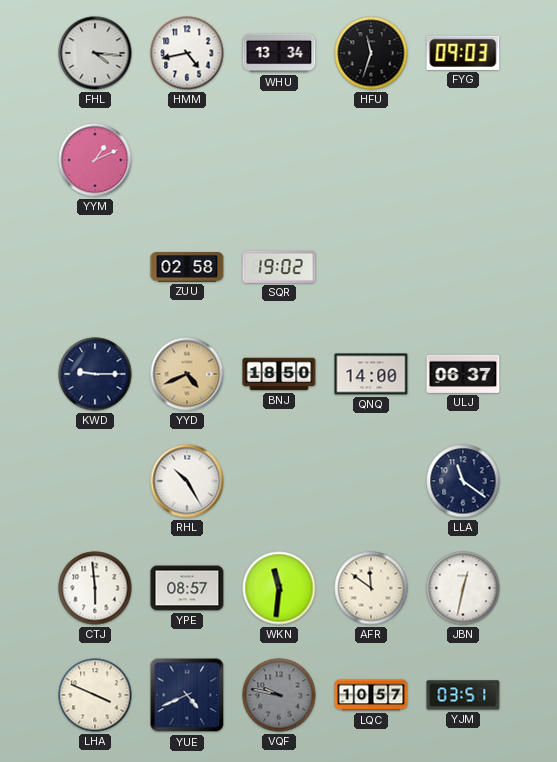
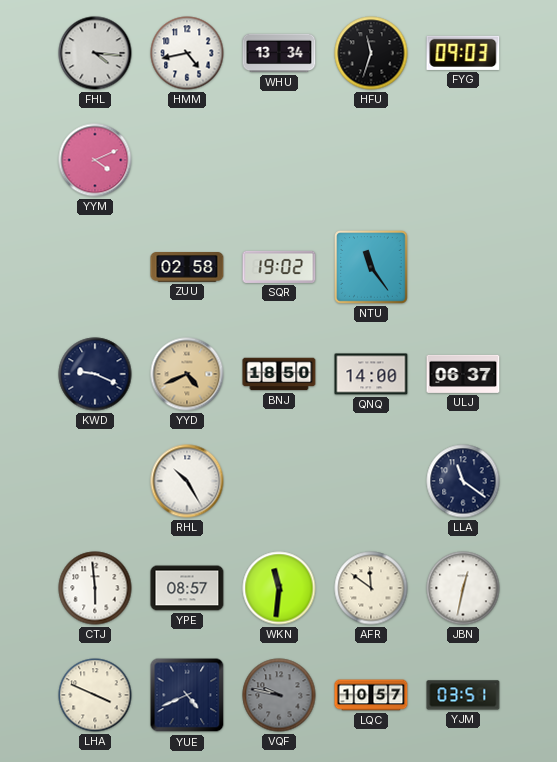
YYM: 1:11 -> 4:11 (95, 160)
NTU: none -> 11:24 (372, 268)
KWD: 9:15 -> 9:19 (95, 374)
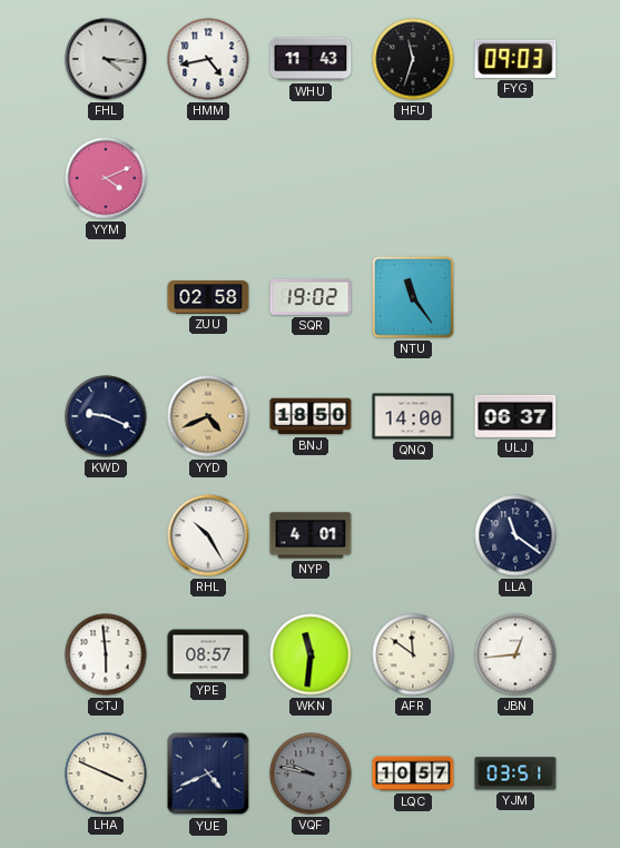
WHU: 13:34 -> 11:43 (311, 59)
NYP: none -> 4:01 (311, 535)
JBN: 12:32 -> 12:44 (515, 654)
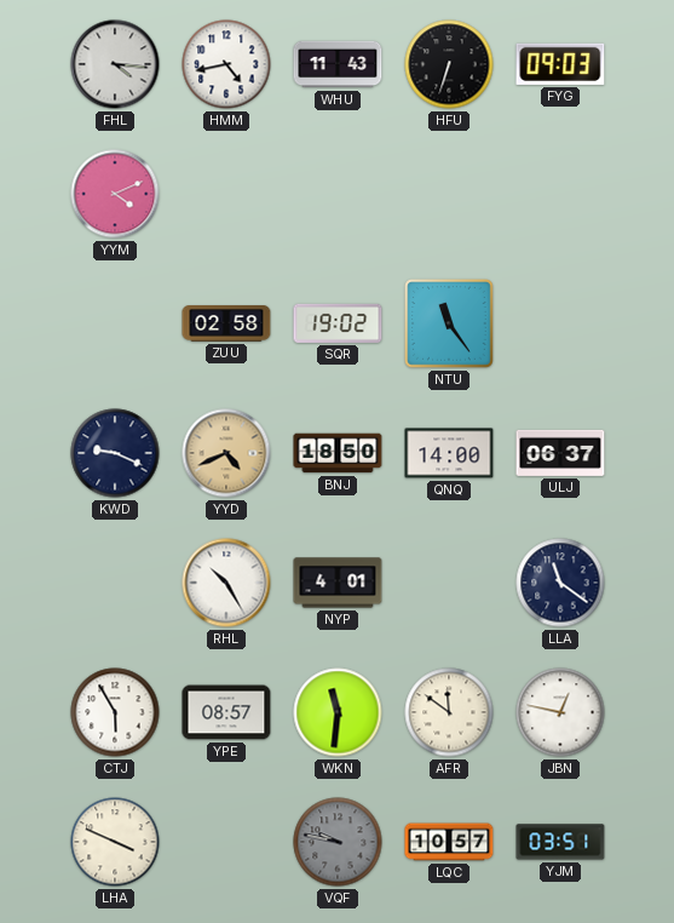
HFU: 11:33 -> 6:33 (449, 64)
CTJ: 5:59 -> 5:55 (115, 712)
JBN: 12:44 -> 12:47 (560, 712)
YUE: 4:41 -> none (208, 773)
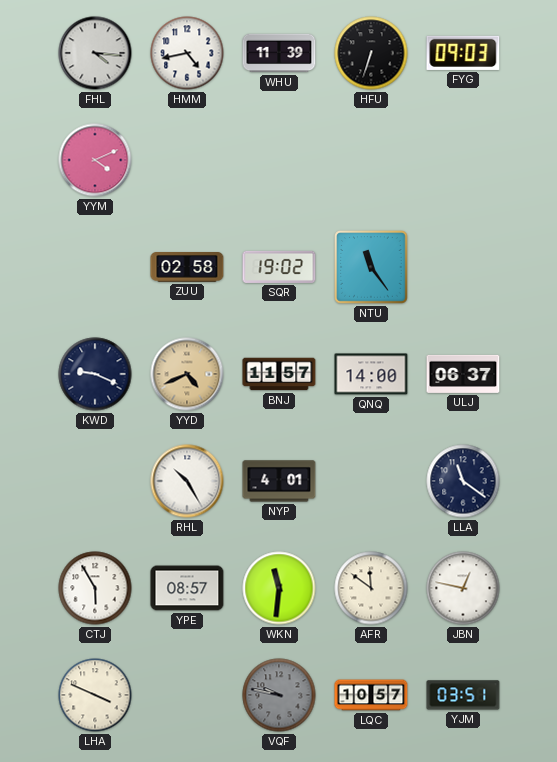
WHU: 11:43 -> 11:39 (279, 53)
BNJ: 18:50 -> 11:57 (279, 374)
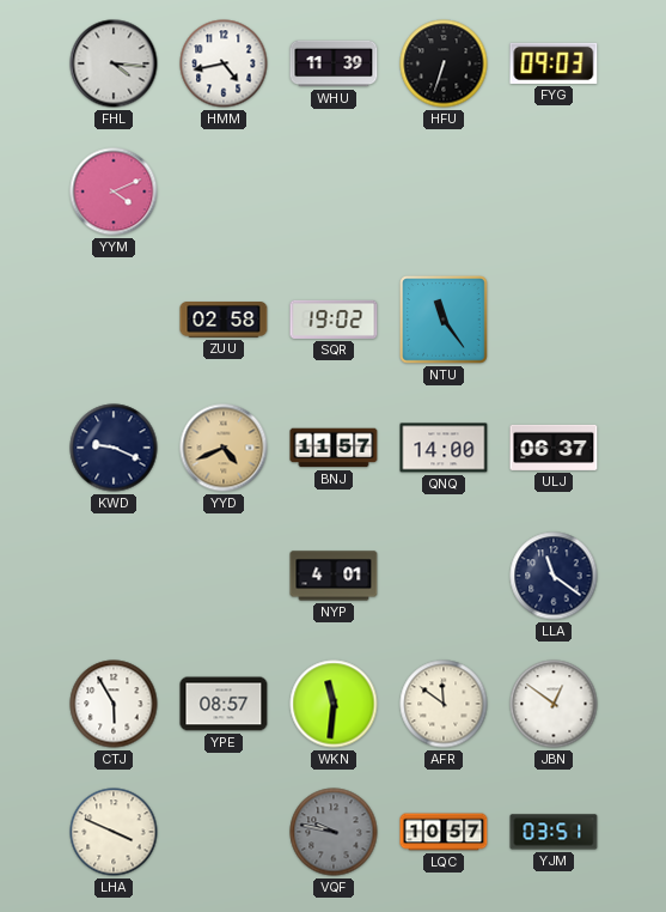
RHL: 10:25 -> none (187, 481)
JBN: 12:47 -> 12:51 (554, 704)
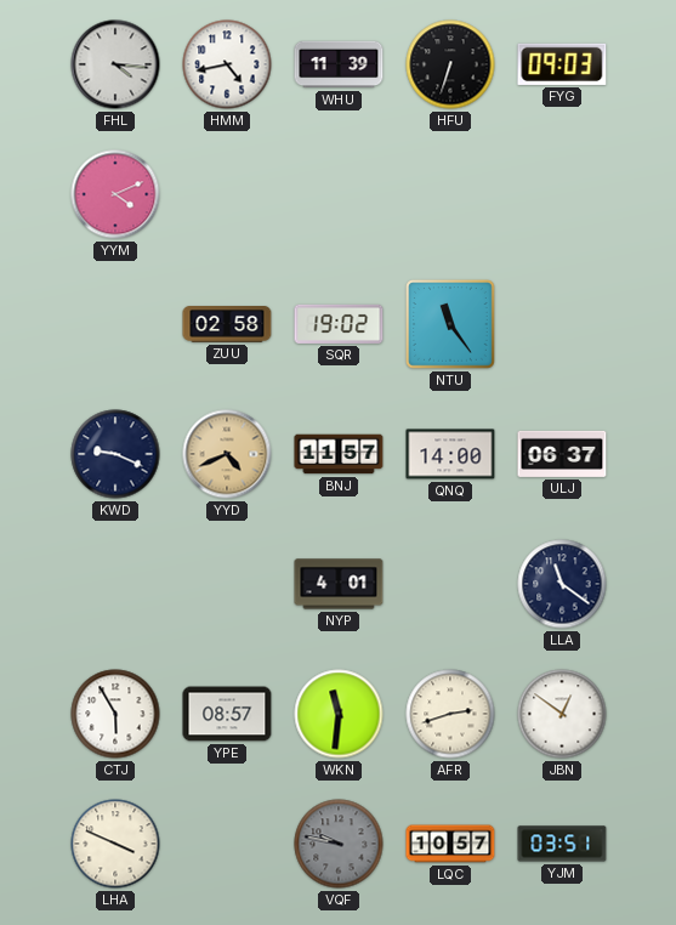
AFR: 11:51 -> 2:42 (450, 714)
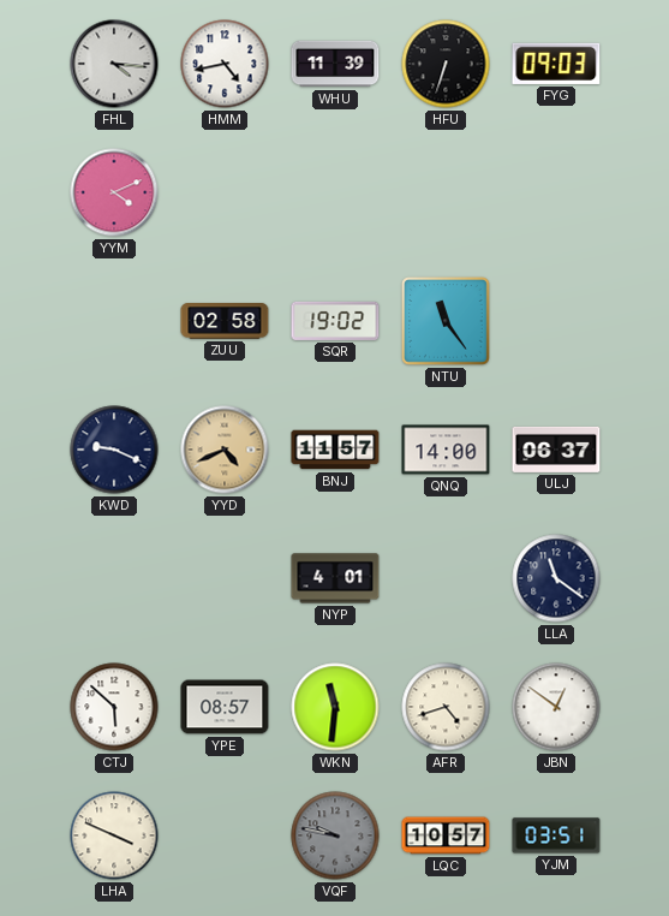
CTJ: 5:55 -> 5:52 (114, 707)
AFR: 2:42 -> 4:42 (446, 707)
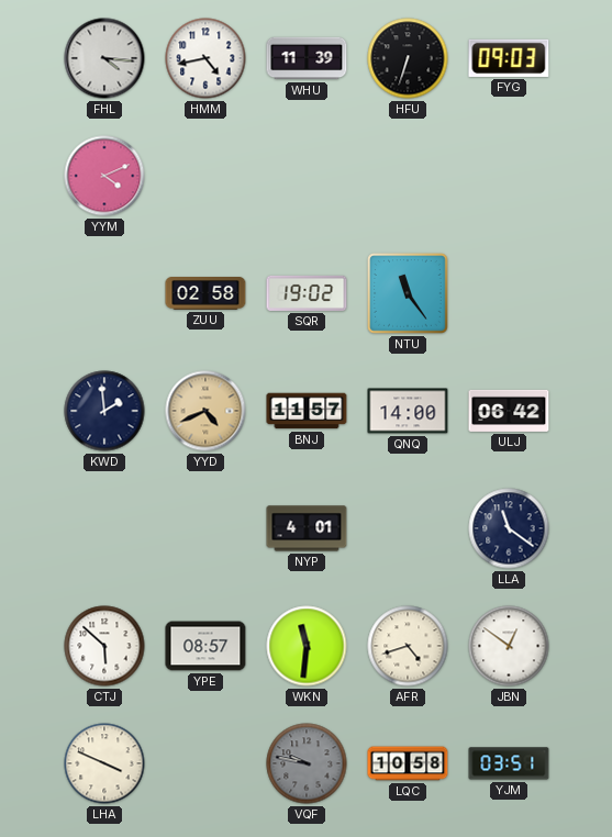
KWD: 9:19 -> 1:59 (104, 411)
ULJ: 06:37 -> 06:42 (509, 411)
LQC: 10:57 -> 10:58 (408, 763)
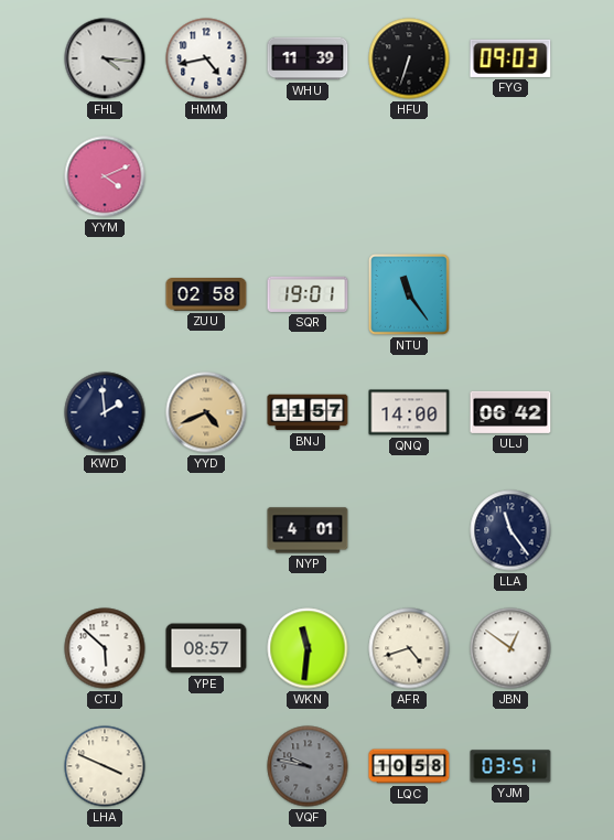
SQR: 19:02 -> 19:01 (308, 294)
LLA: 11:21 -> 11:24 (510, 530)
